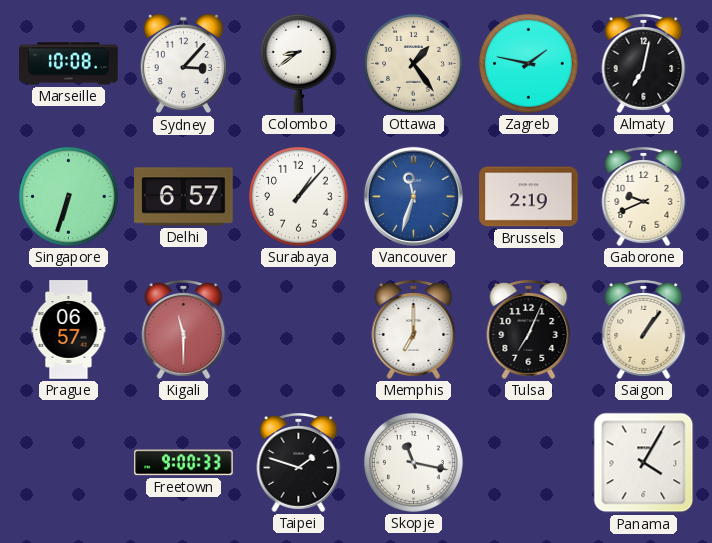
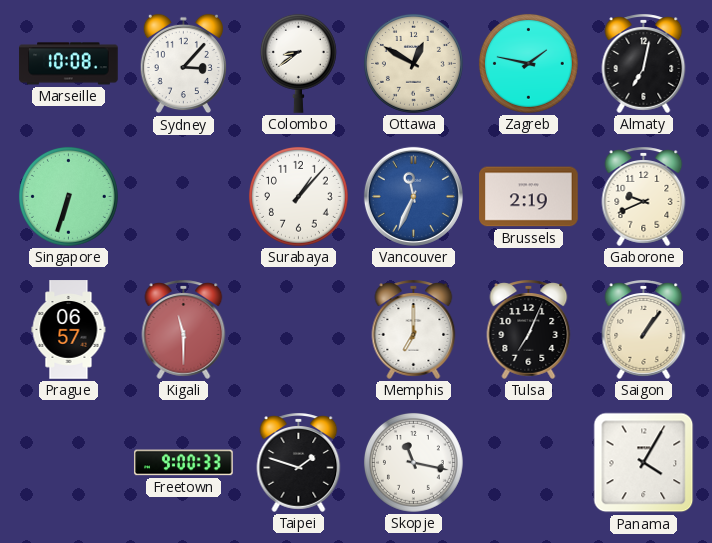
Ottawa: 1:24 -> 12:50 (413, 63)
Delhi: 6:57 -> none (184, 197)
Vancouver: 11:33 -> 11:34 (413, 196)
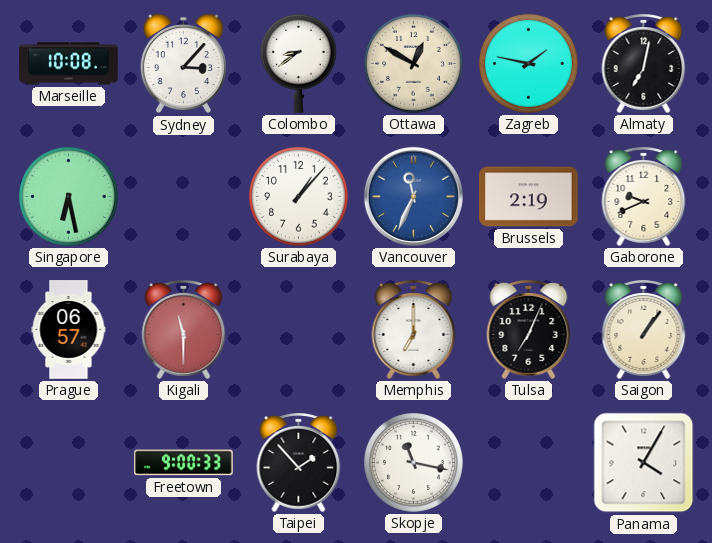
Singapore: 6:33 -> 6:28 (68, 196)
Taipei: 1:48 -> 1:53 (299, 462)
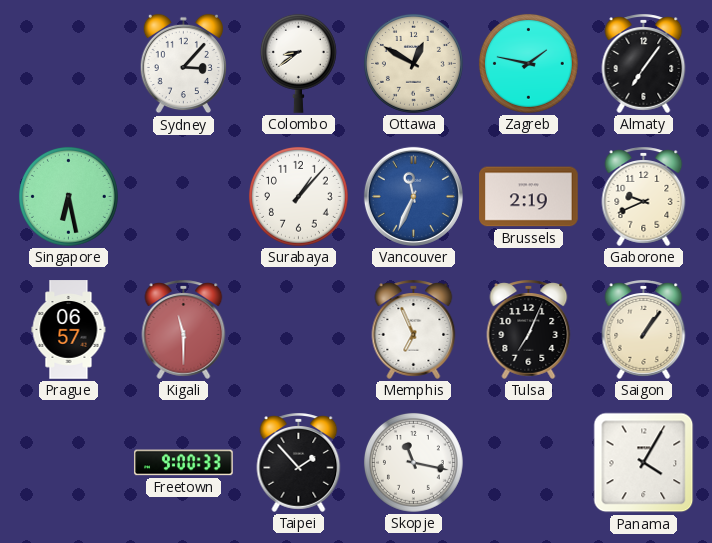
Marseille: 10:08 -> none (69, 64)
Almaty: 7:02 -> 7:06 (644, 63)
Memphis: 7:00 -> 6:56 (414, 329)
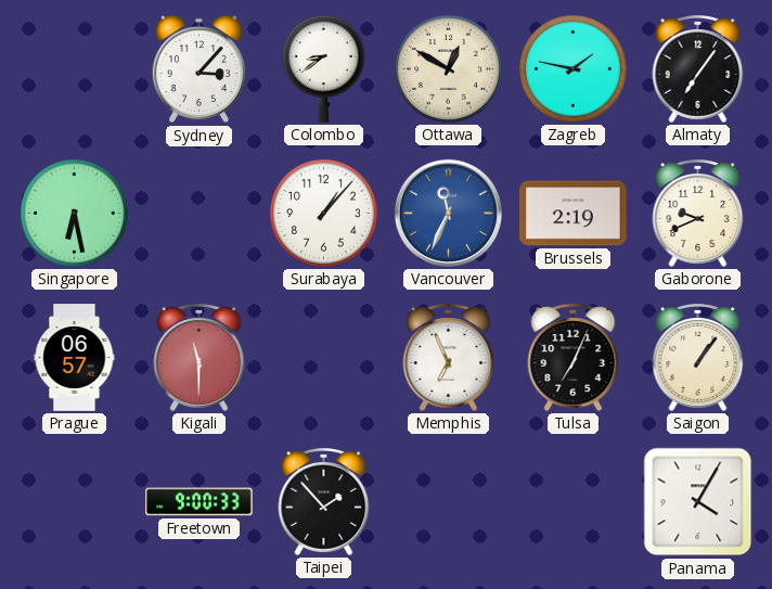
Skopje: 11:17 -> none (413, 462)
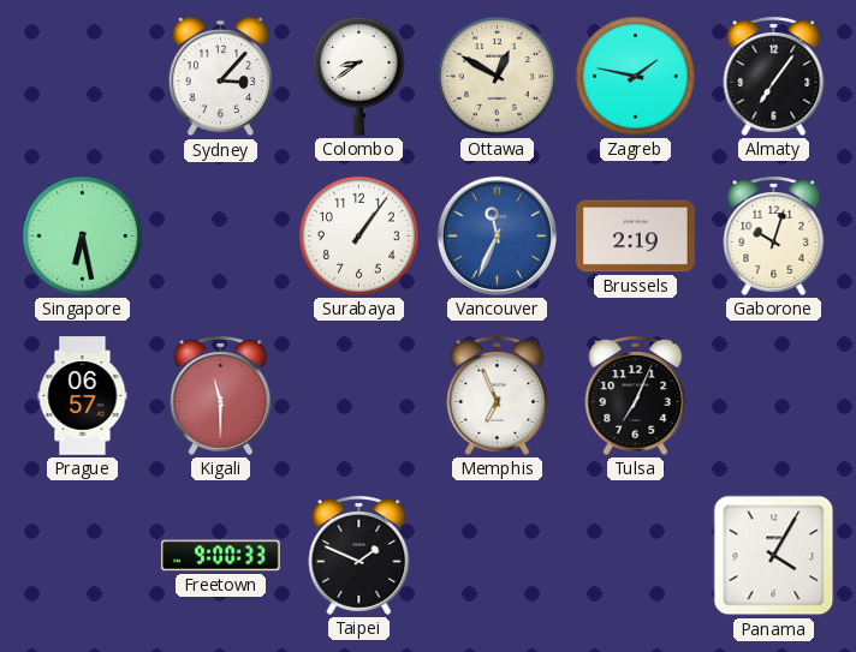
Surabaya: 1:07 -> 1:06 (358, 235)
Gaborone: 9:41 -> 10:03 (774, 235)
Saigon: 1:06 -> none (698, 357)
Taipei: 1:53 -> 1:49 (359, 555)
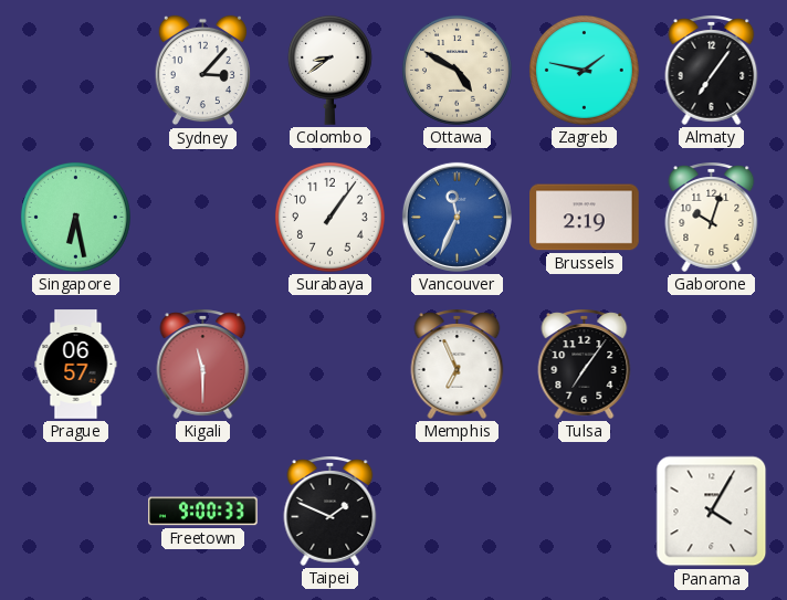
Ottawa: 12:50 -> 4:50 (457, 70)
Tulsa: 7:04 -> 7:06 (585, 364)
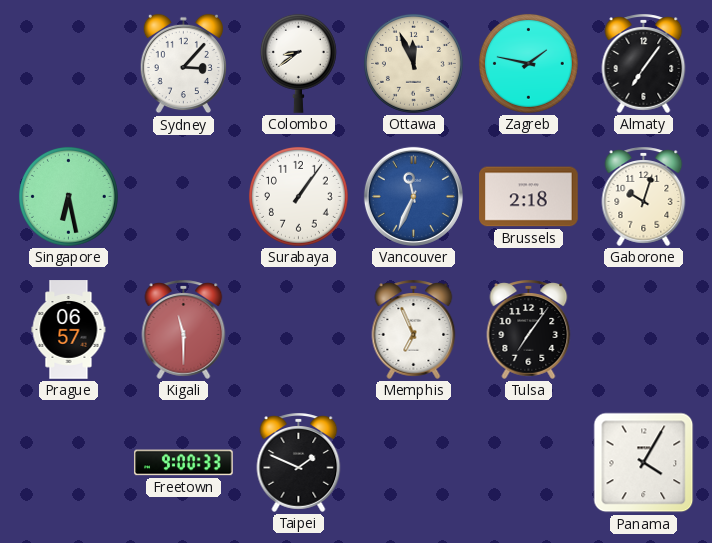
Ottawa: 4:50 -> 11:56 (413, 63)
Brussels: 2:19 -> 2:18 (529, 197)
